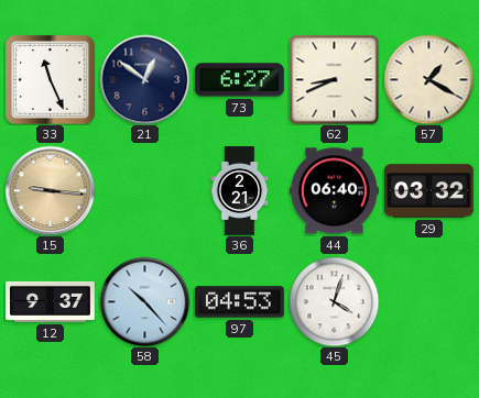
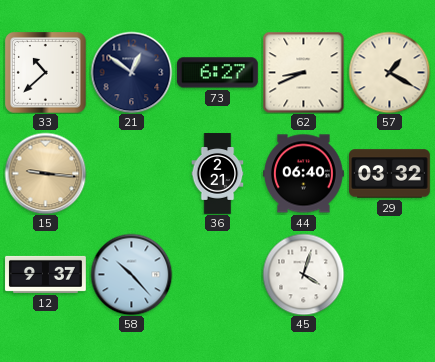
33: 11:26 -> 10:38 (45, 72)
97: 04:53 -> none (239, 302)
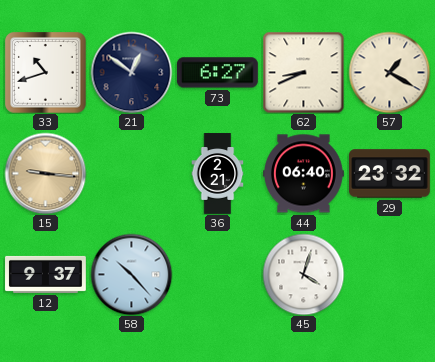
33: 10:38 -> 10:42 (45, 72)
29: 03:32 -> 23:32 (390, 174)
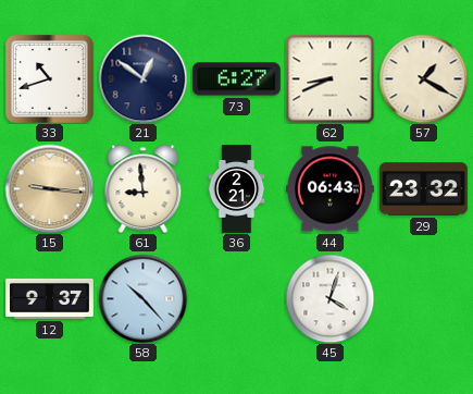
61: none -> 8:59 (144, 188)
44: 06:40 -> 06:43 (331, 189)
